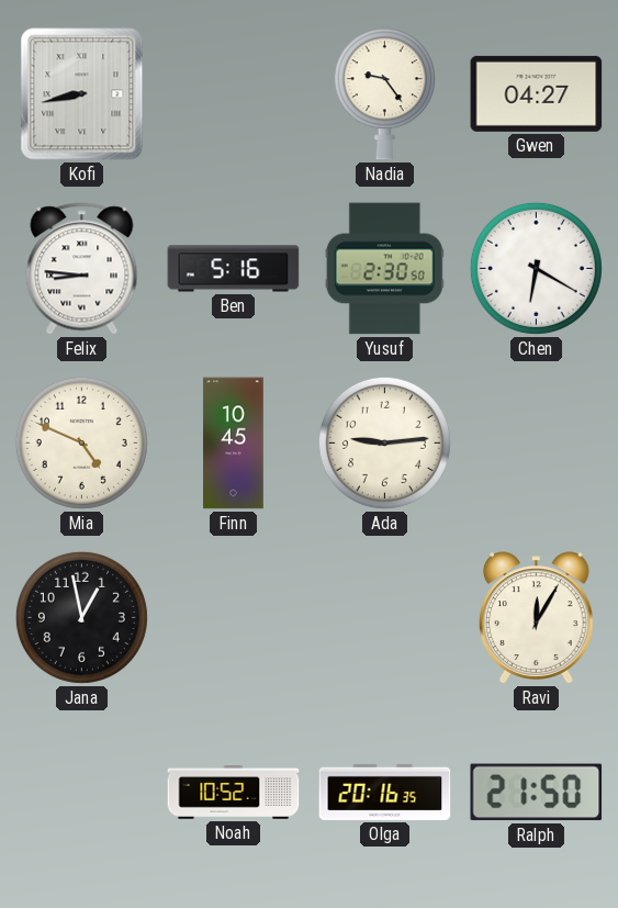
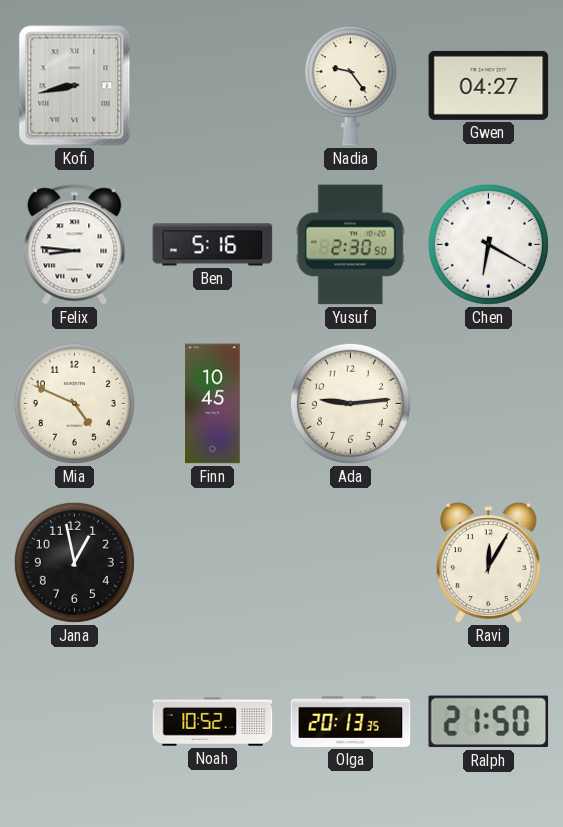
Olga: 20:16 -> 20:13 (351, 721)
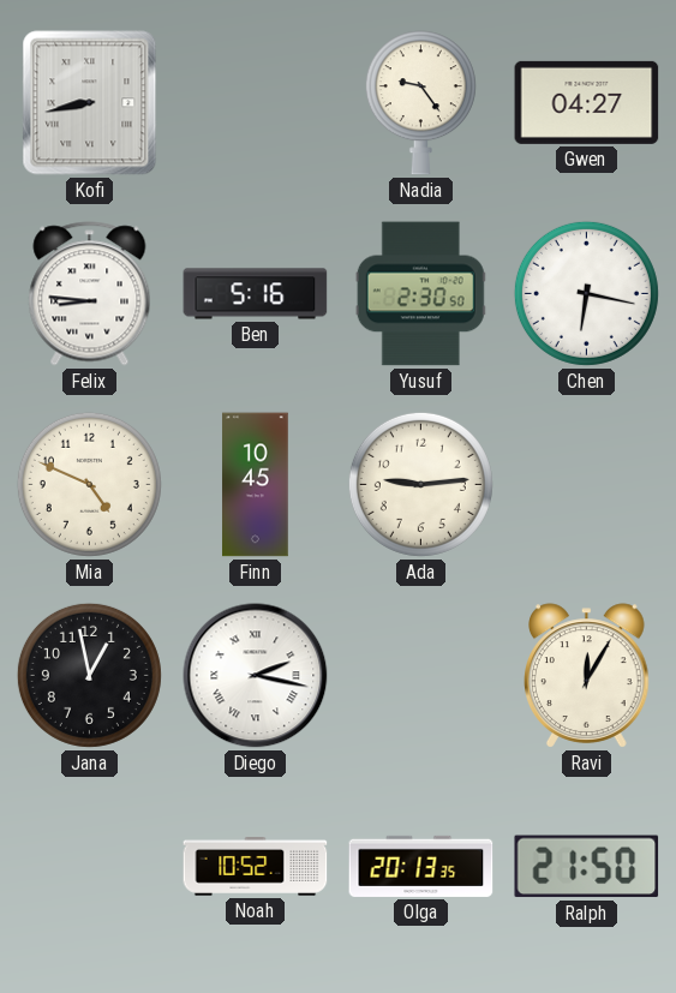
Chen: 6:20 -> 6:17 (586, 293)
Diego: none -> 2:17 (256, 676)
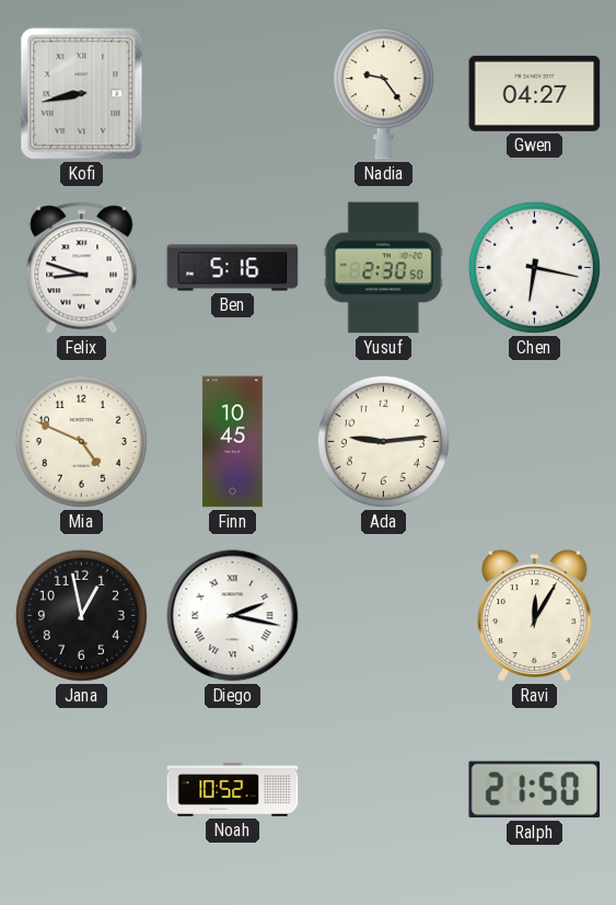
Felix: 8:46 -> 8:48 (82, 268)
Olga: 20:13 -> none (421, 866)
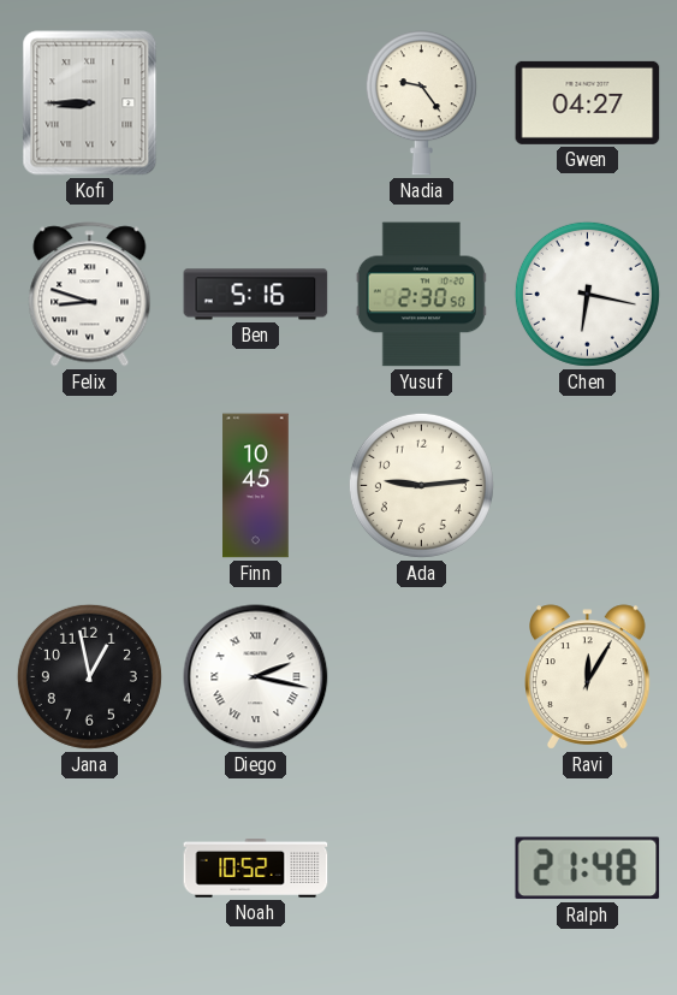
Kofi: 8:43 -> 8:45 (90, 103)
Mia: 4:49 -> none (81, 441)
Ralph: 21:50 -> 21:48 (588, 869)
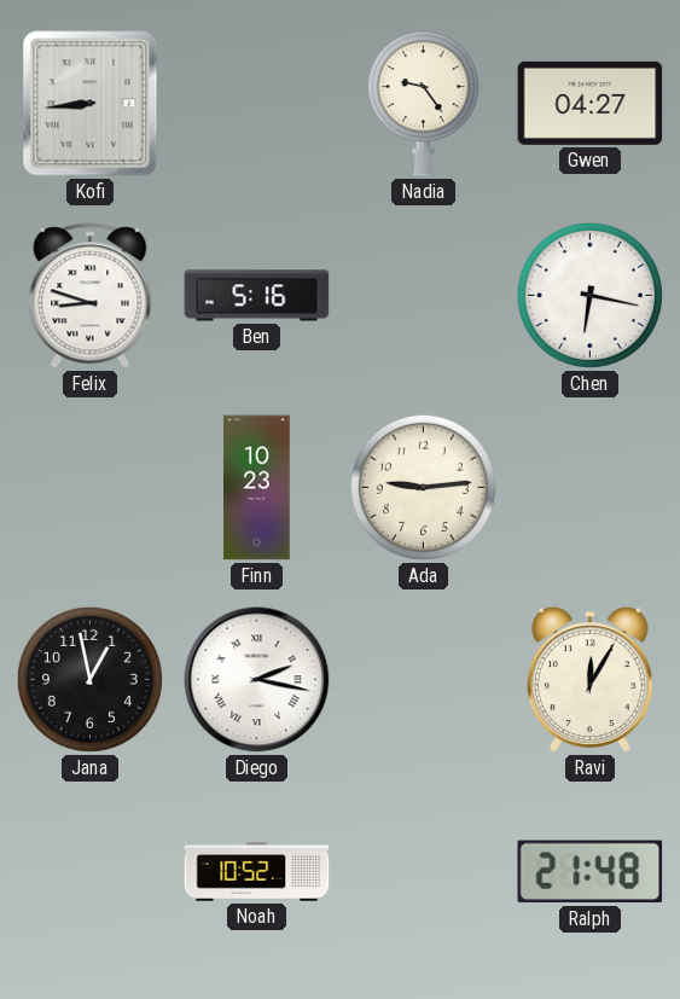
Kofi: 8:45 -> 8:44 (91, 104)
Yusuf: 2:30 -> none (421, 295)
Finn: 10:45 -> 10:23 (257, 488)
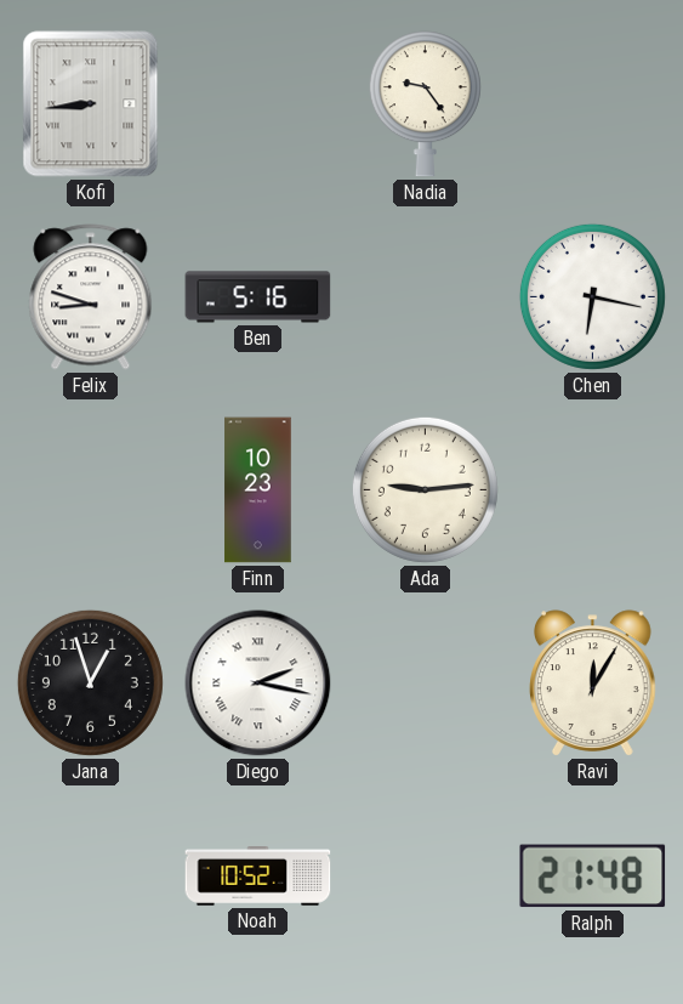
Gwen: 04:27 -> none (591, 103)
Jana: 12:58 -> 12:57 (90, 682)
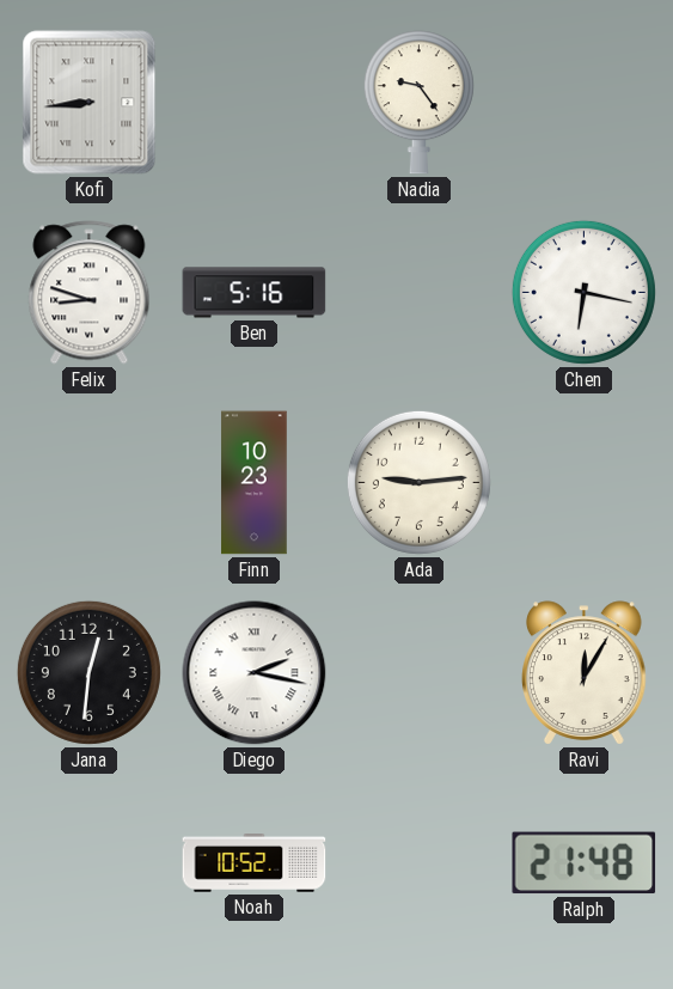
Jana: 12:57 -> 12:31 (88, 672)
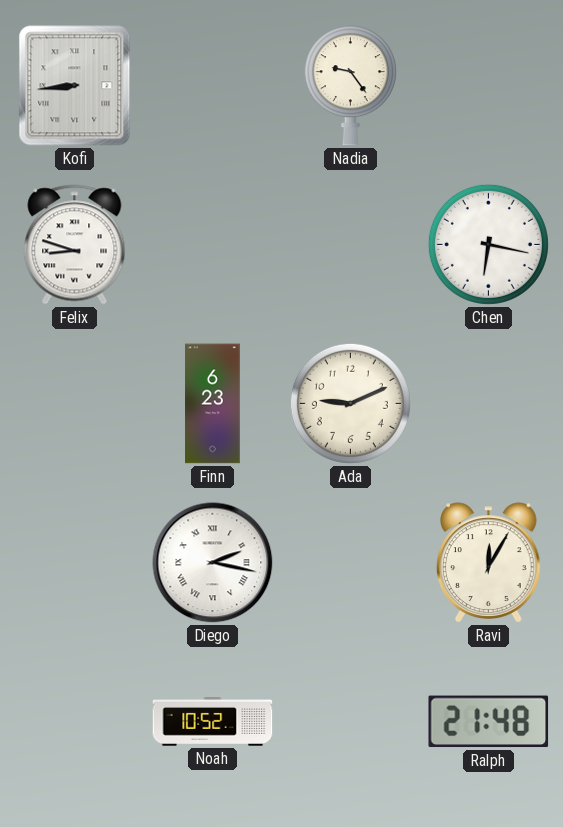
Ben: 5:16 -> none (255, 293)
Finn: 10:23 -> 6:23 (213, 404)
Ada: 9:14 -> 9:11 (350, 403)
Jana: 12:31 -> none (88, 672)
